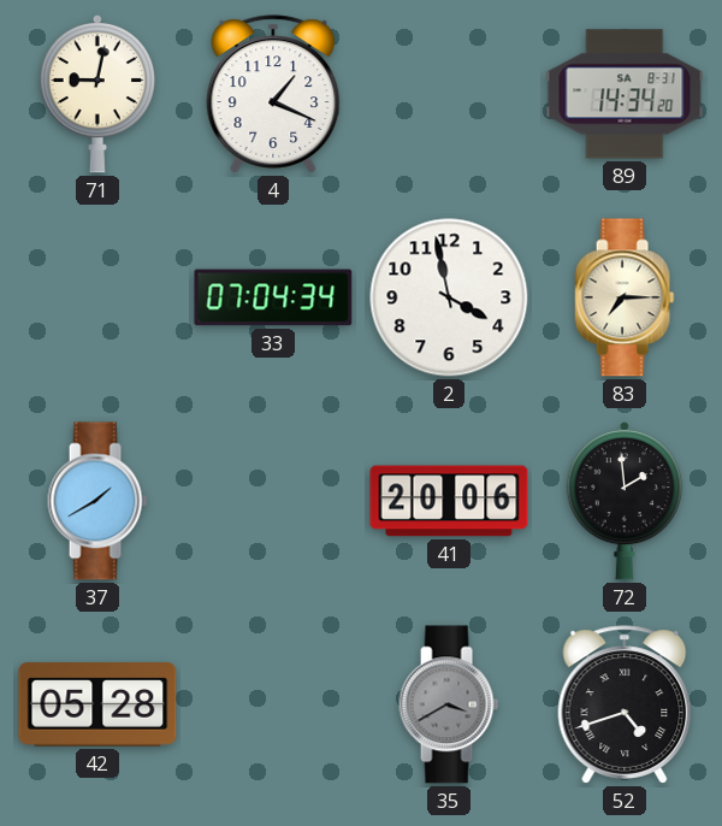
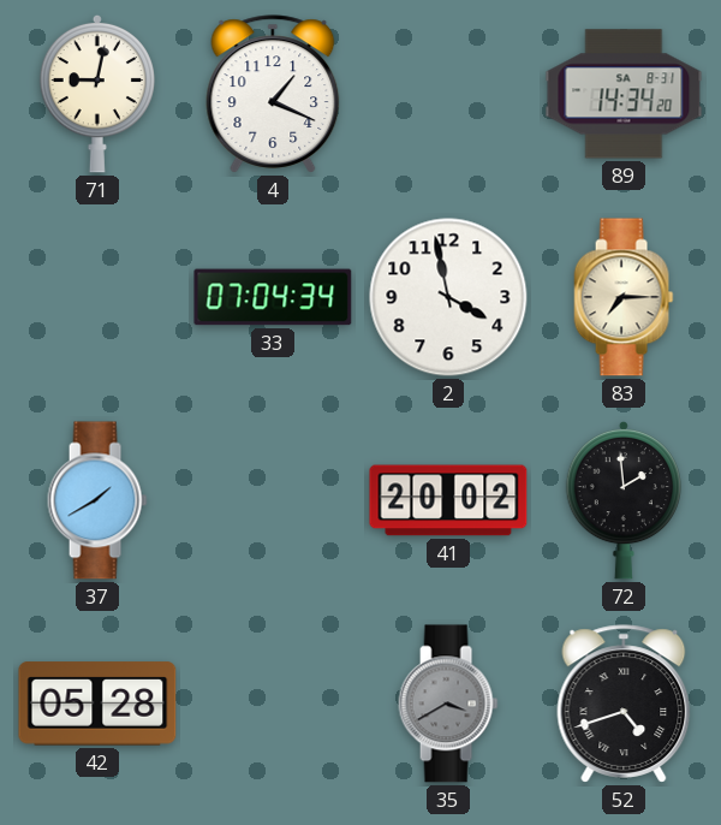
41: 20:06 -> 20:02 (448, 500)
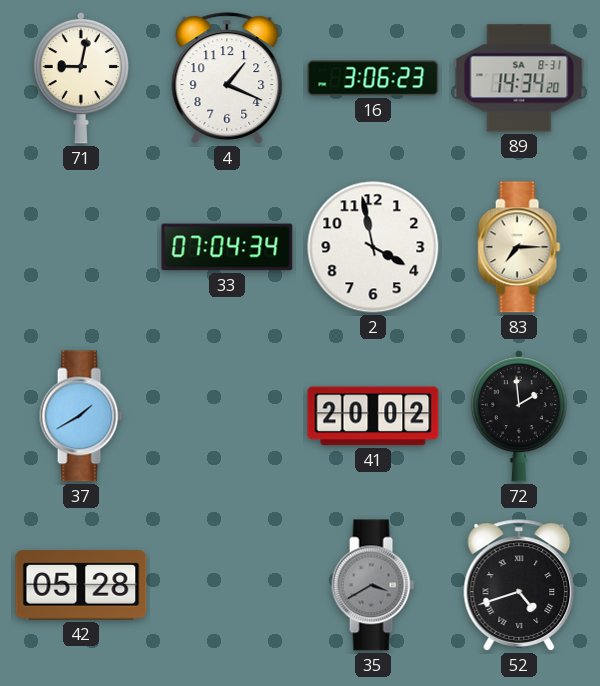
16: none -> 3:06 (373, 78)
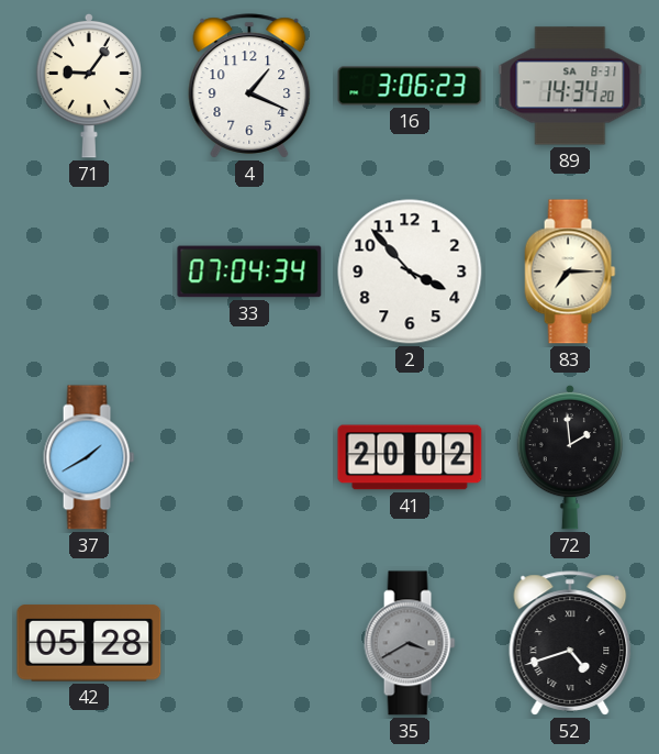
71: 9:02 -> 9:06 (88, 86)
2: 3:58 -> 3:53 (410, 271)
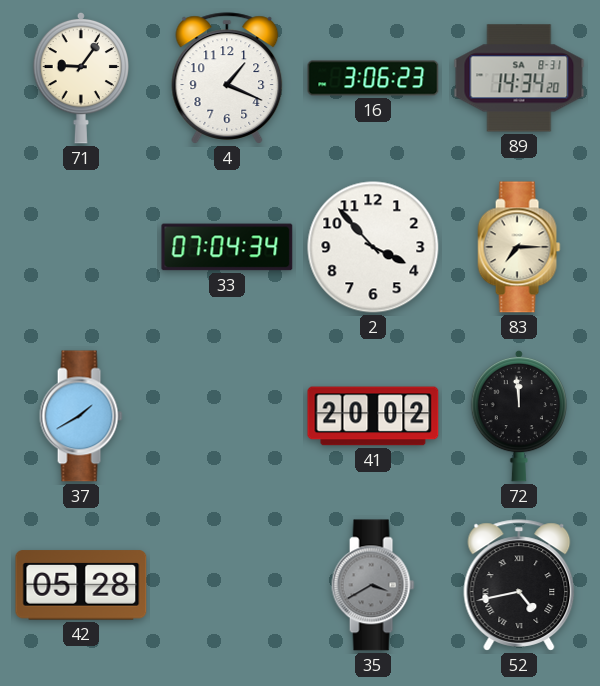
72: 1:59 -> 11:59 (518, 416)
52: 4:42 -> 4:43 (519, 585)
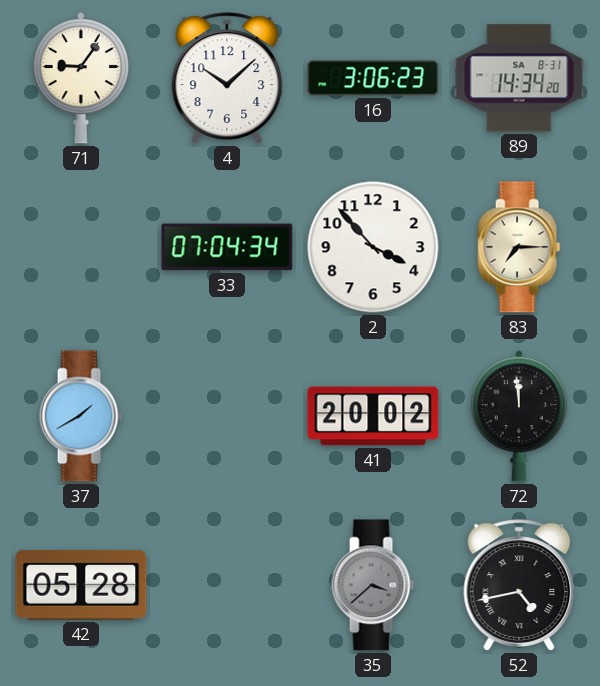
4: 1:19 -> 10:08 (227, 78)
35: 3:40 -> 3:38 (373, 585)
